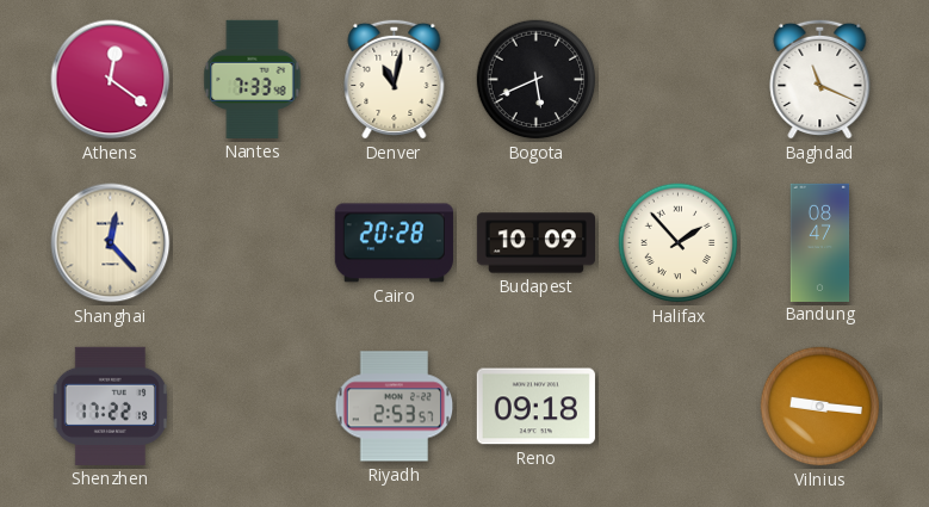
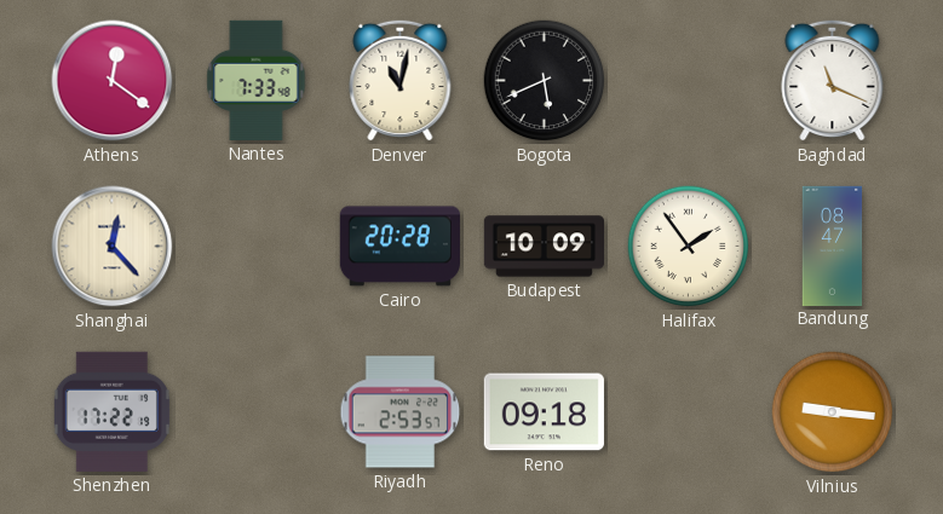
Halifax: 1:53 -> 1:54 (689, 247)
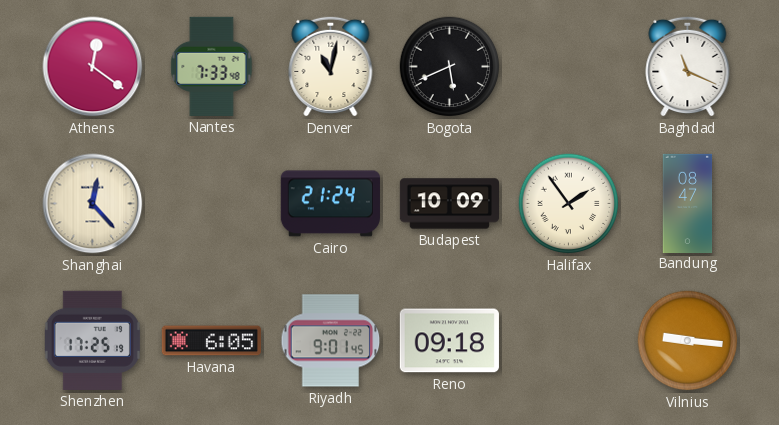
Cairo: 20:28 -> 21:24 (330, 204)
Shenzhen: 17:22 -> 17:25 (92, 340)
Havana: none -> 6:05 (211, 341)
Riyadh: 2:53 -> 9:01 (331, 341)
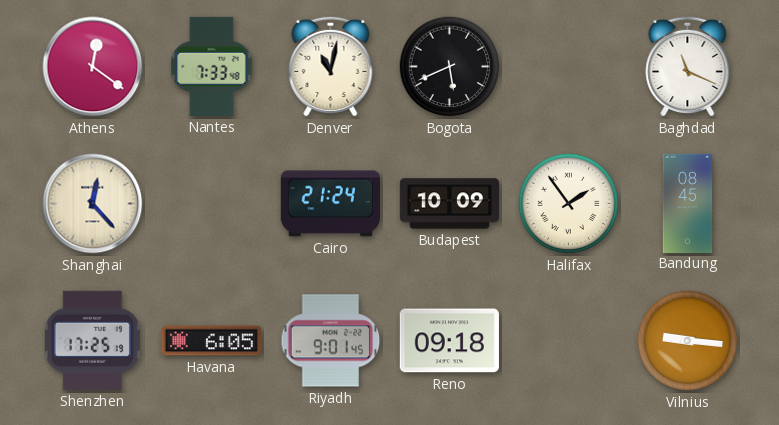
Bandung: 08:47 -> 08:45 (688, 203)
